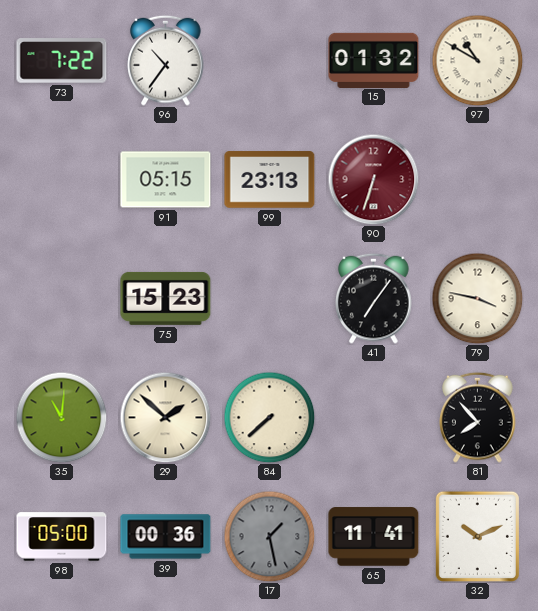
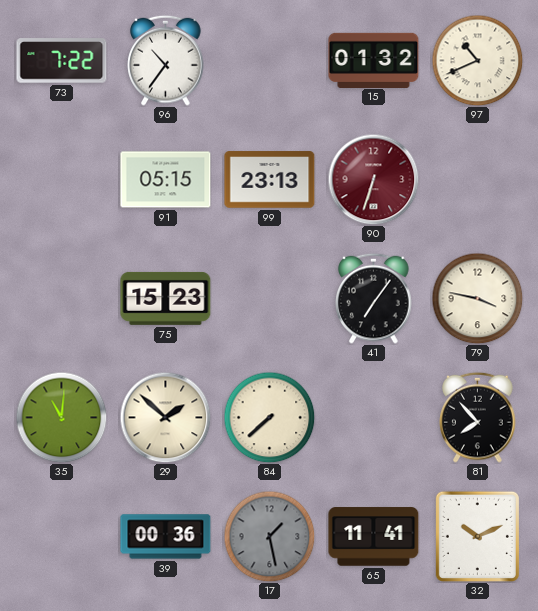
97: 10:50 -> 10:41 (477, 60)
98: 05:00 -> none (62, 537)
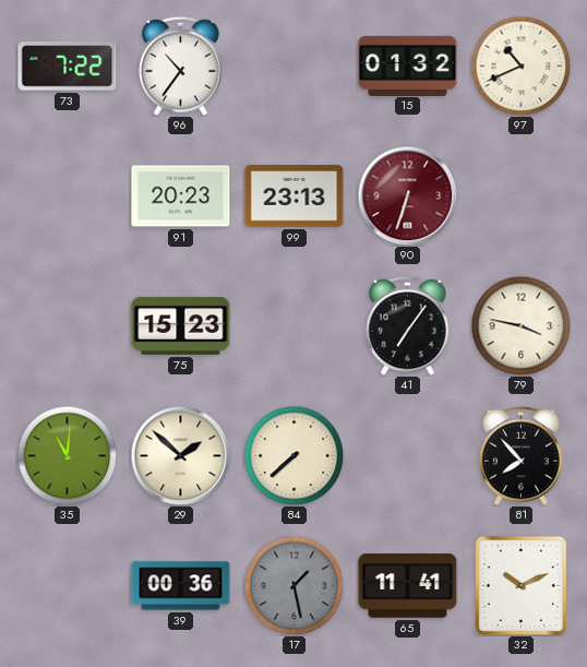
91: 05:15 -> 20:23 (181, 196)
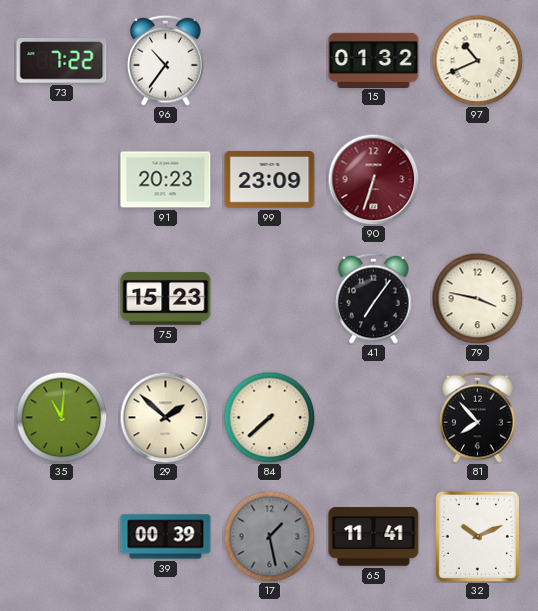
99: 23:13 -> 23:09 (270, 180)
39: 00:36 -> 00:39 (166, 537)
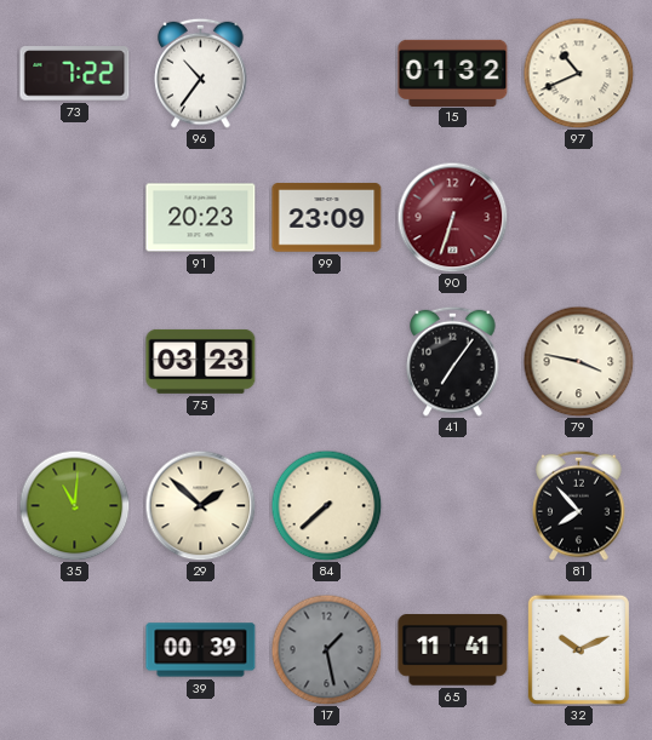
75: 15:23 -> 03:23 (201, 361)
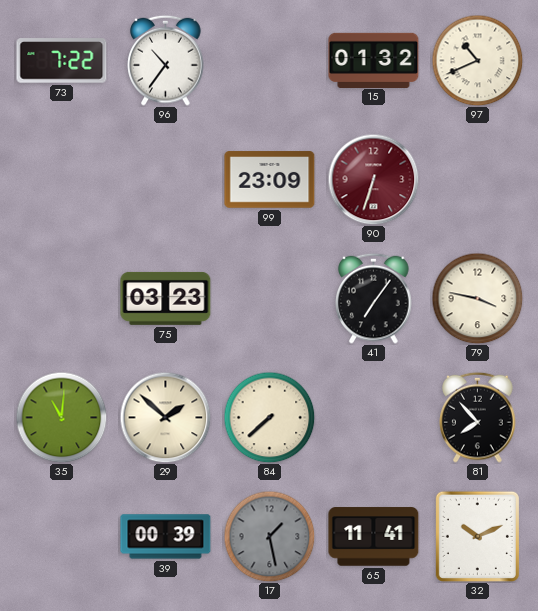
91: 20:23 -> none (201, 218)
